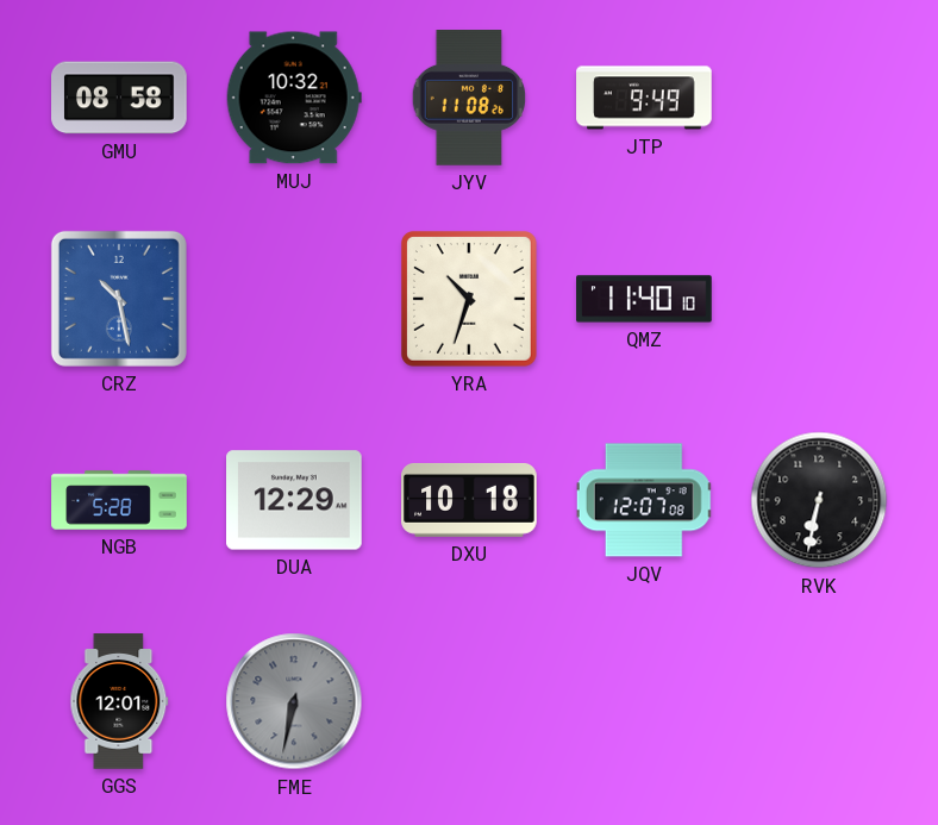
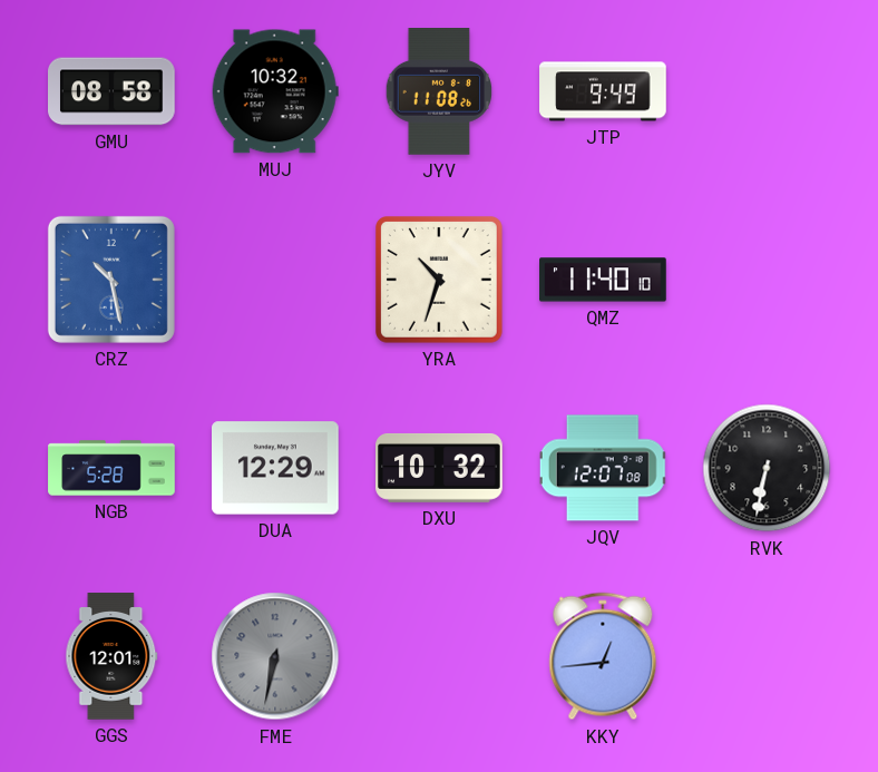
DXU: 10:18 -> 10:32 (439, 468)
KKY: none -> 12:44 (603, 656)
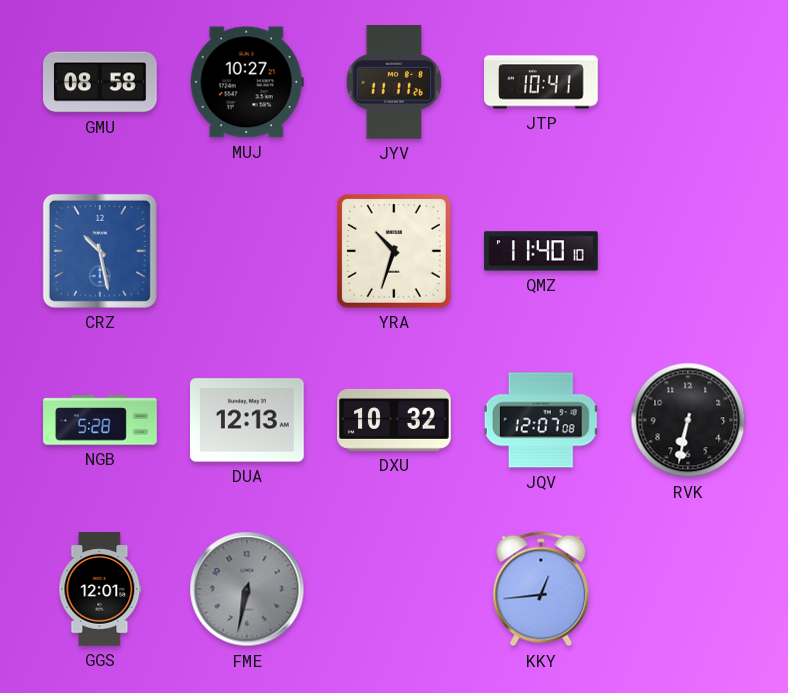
MUJ: 10:32 -> 10:27 (247, 82)
JYV: 11:08 -> 11:11 (394, 82)
JTP: 9:49 -> 10:41 (541, 82)
DUA: 12:29 -> 12:13 (248, 420)
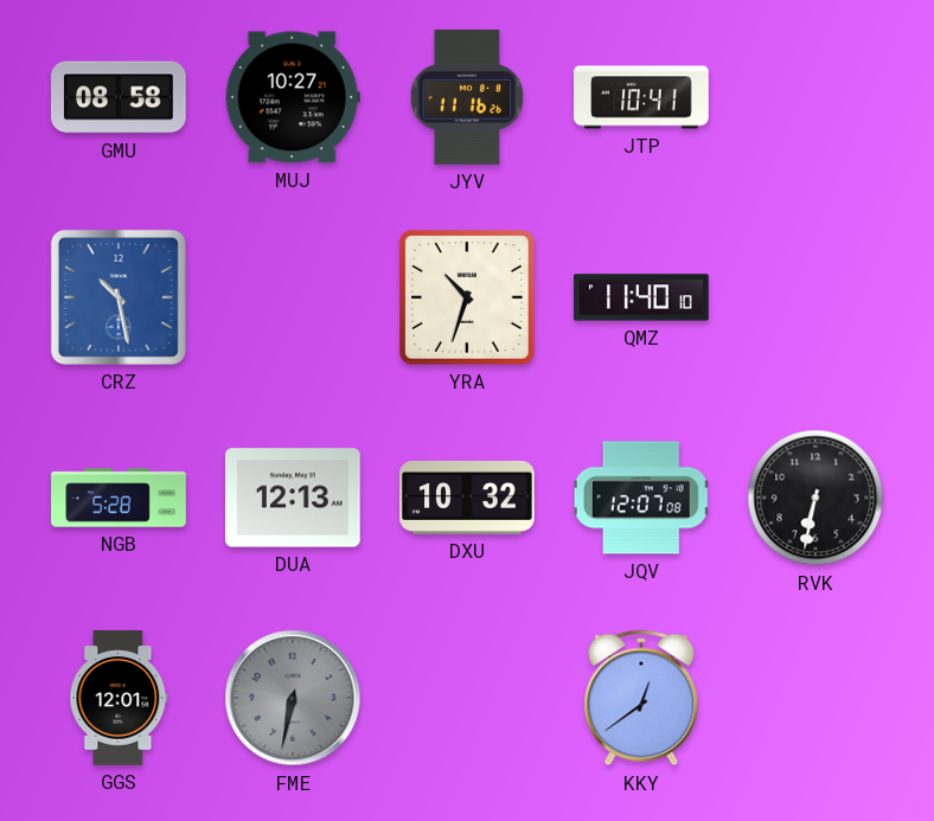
JYV: 11:11 -> 11:16 (467, 97)
KKY: 12:44 -> 12:39 (641, 698)
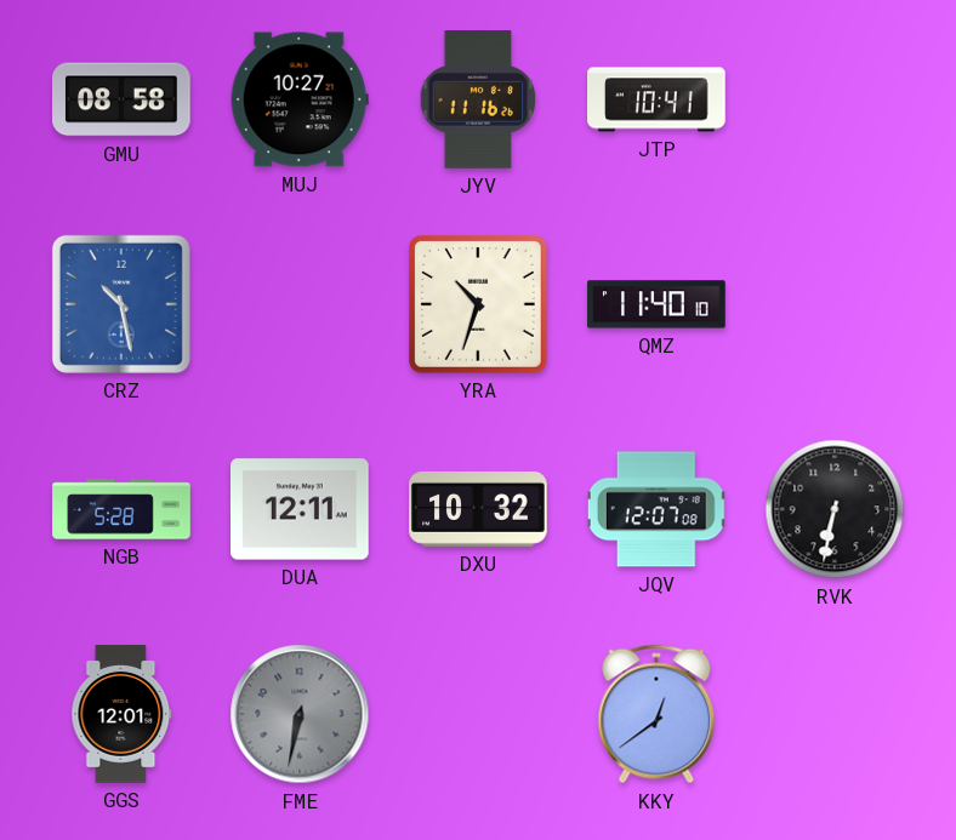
DUA: 12:13 -> 12:11 (301, 509)
